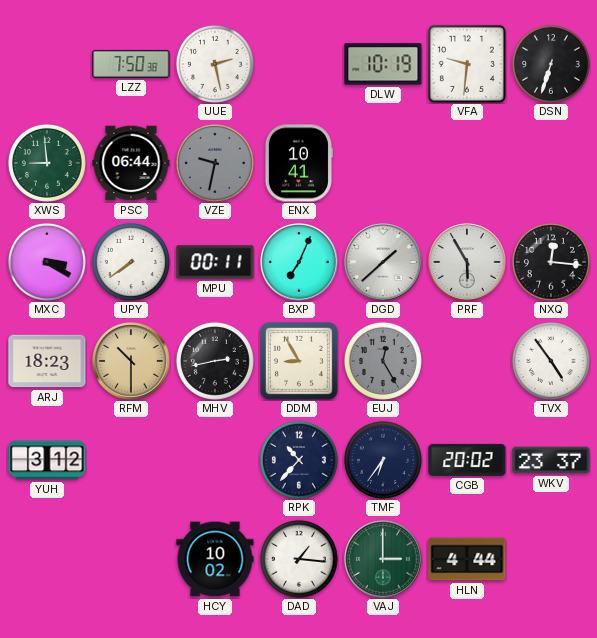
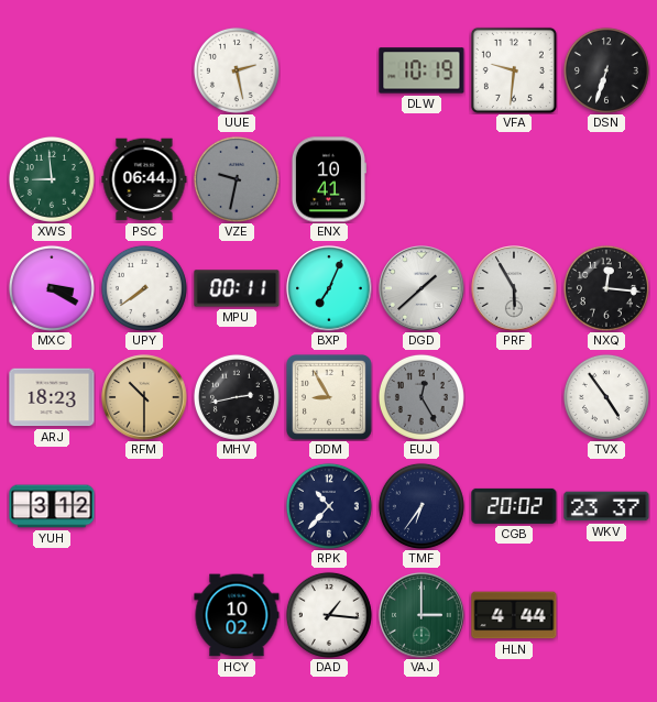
LZZ: 7:50 -> none (131, 64)
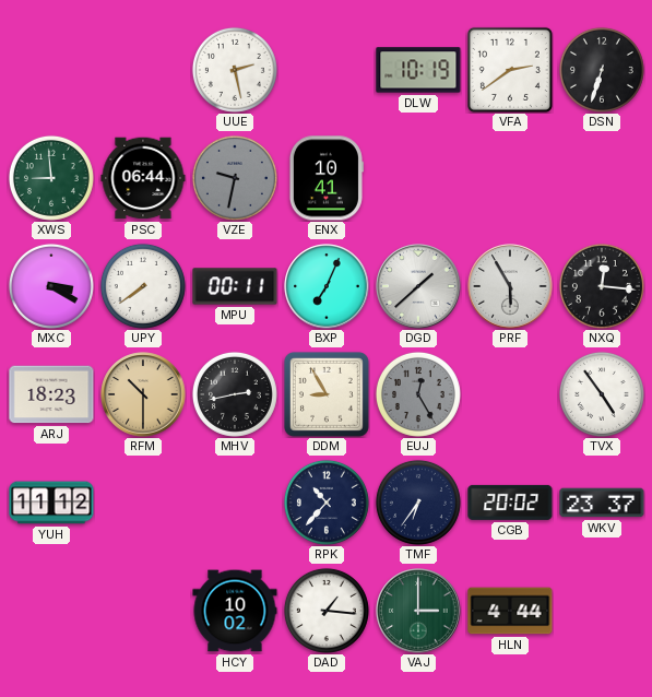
VFA: 9:31 -> 2:39 (510, 70)
YUH: 3:12 -> 11:12 (51, 503)
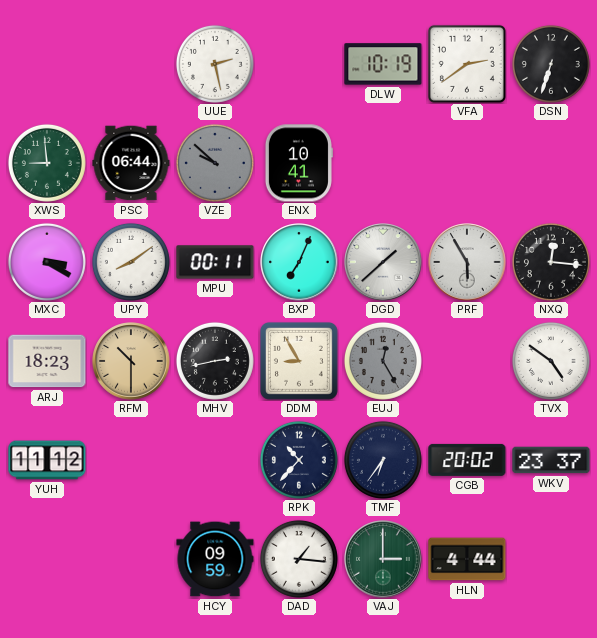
VZE: 9:32 -> 9:52 (215, 163)
UPY: 7:39 -> 8:09 (131, 262)
TVX: 4:54 -> 4:51 (551, 361)
HCY: 10:02 -> 09:59 (215, 559)
